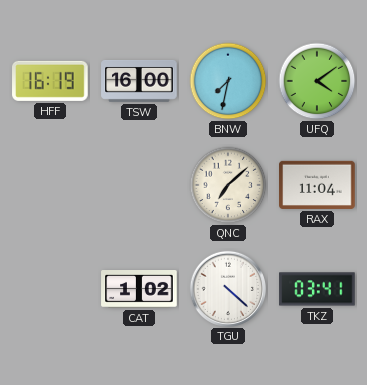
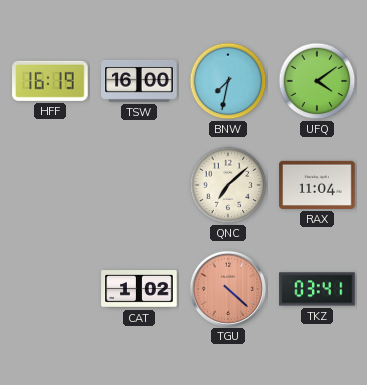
TGU dial: white -> salmon (227, 288)
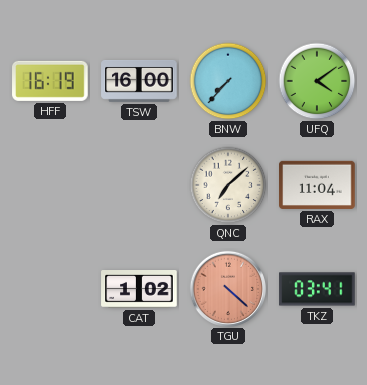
BNW: 7:32 -> 7:37 (228, 81)
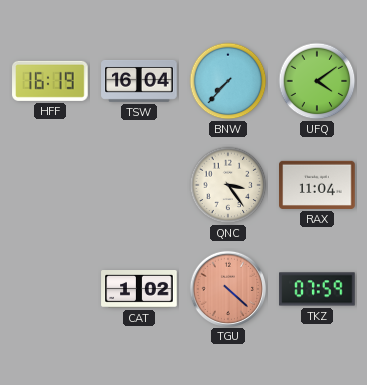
TSW: 16:00 -> 16:04 (139, 81)
QNC: 7:08 -> 3:24 (228, 185)
TKZ: 03:41 -> 07:59 (317, 289)
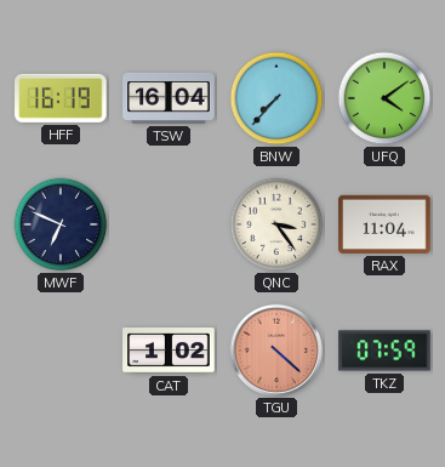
MWF: none -> 6:49 (61, 224)
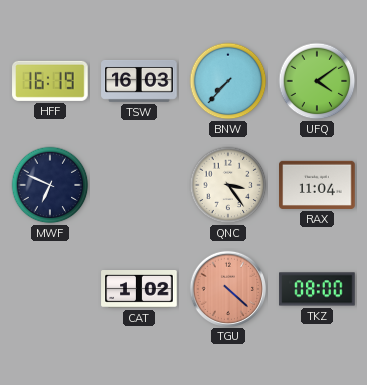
TSW: 16:04 -> 16:03 (139, 81)
TKZ: 07:59 -> 08:00 (317, 289)
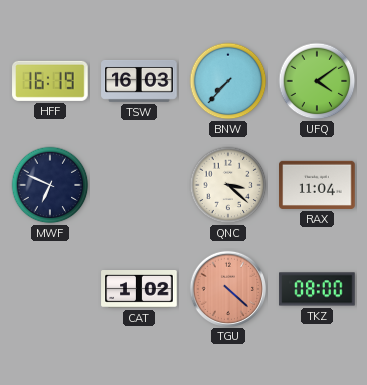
QNC: 3:24 -> 3:22 (228, 185)
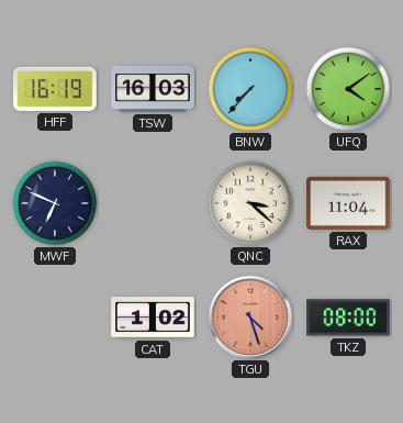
TGU: 4:22 -> 4:27 (249, 316)
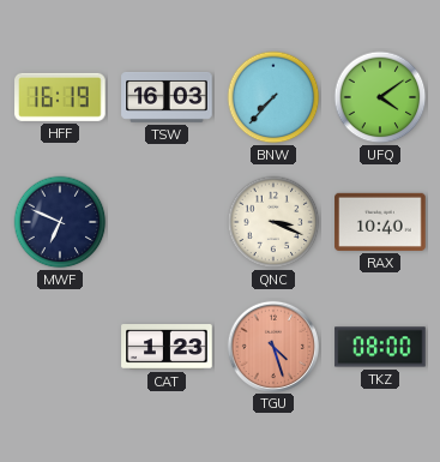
QNC: 3:22 -> 3:19 (273, 222)
RAX: 11:04 -> 10:40 (380, 222)
CAT: 1:02 -> 1:23 (167, 348)
